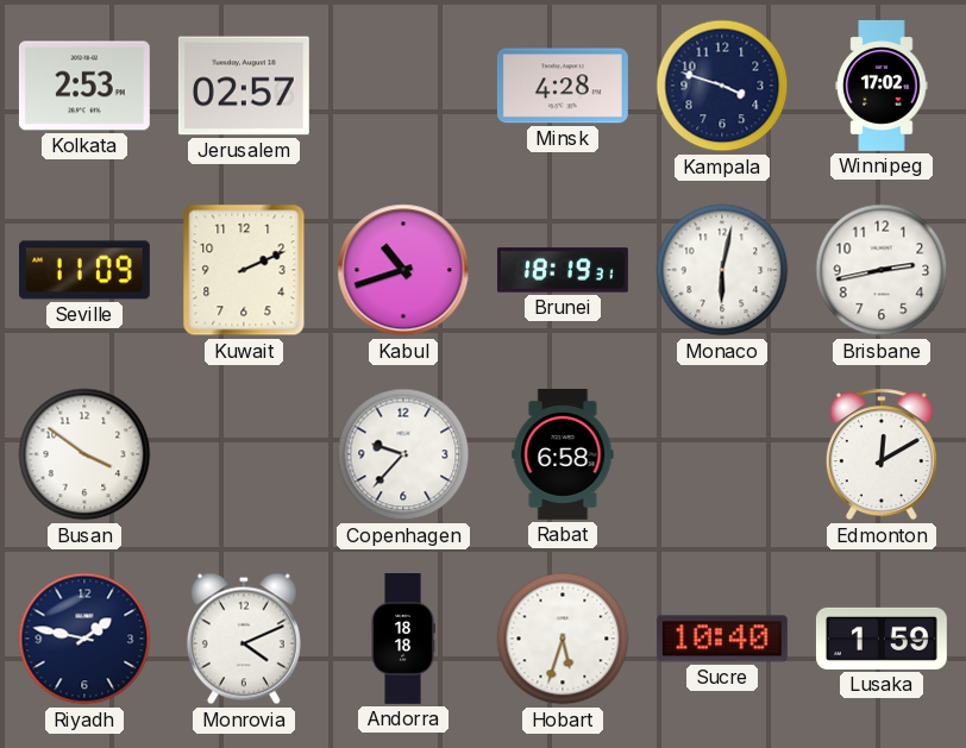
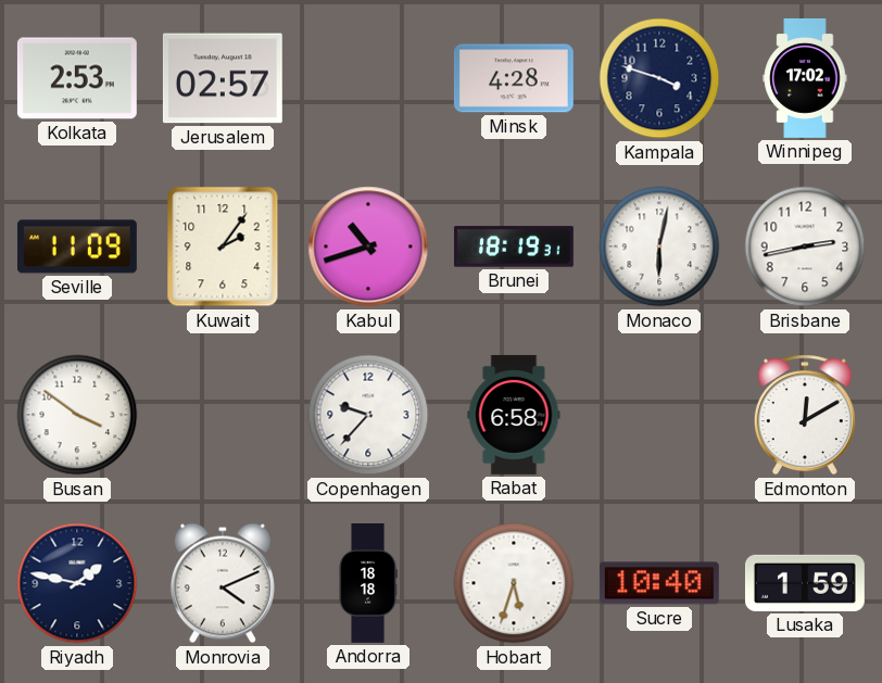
Kuwait: 2:11 -> 2:06 (223, 246)
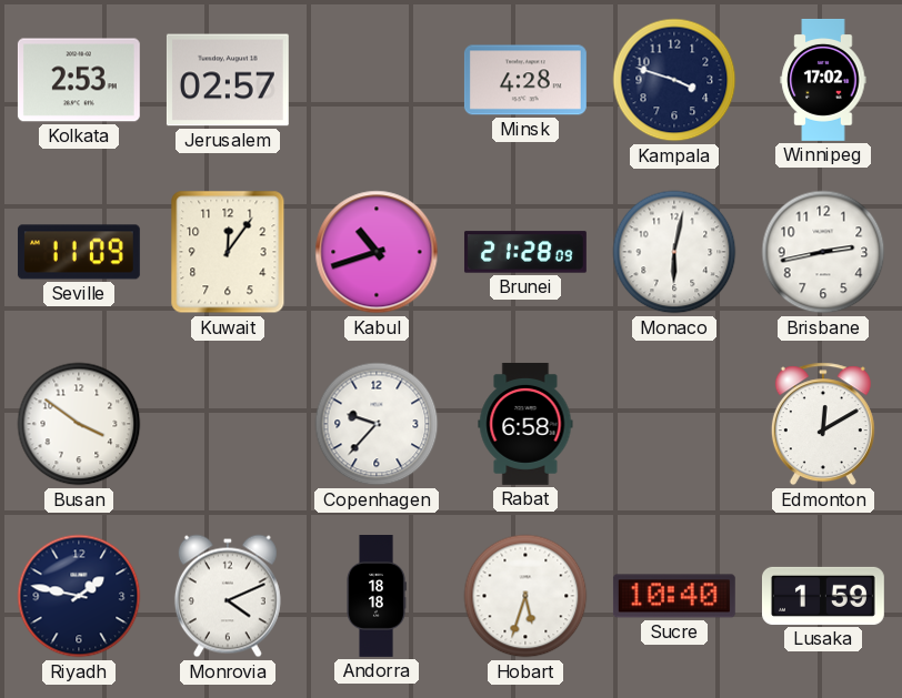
Kuwait: 2:06 -> 12:06 (228, 252)
Brunei: 18:19 -> 21:28 (525, 252)
